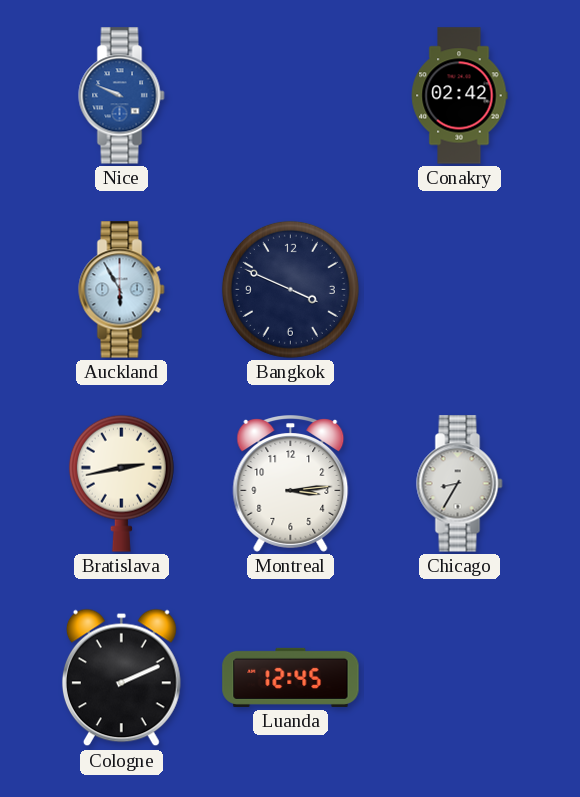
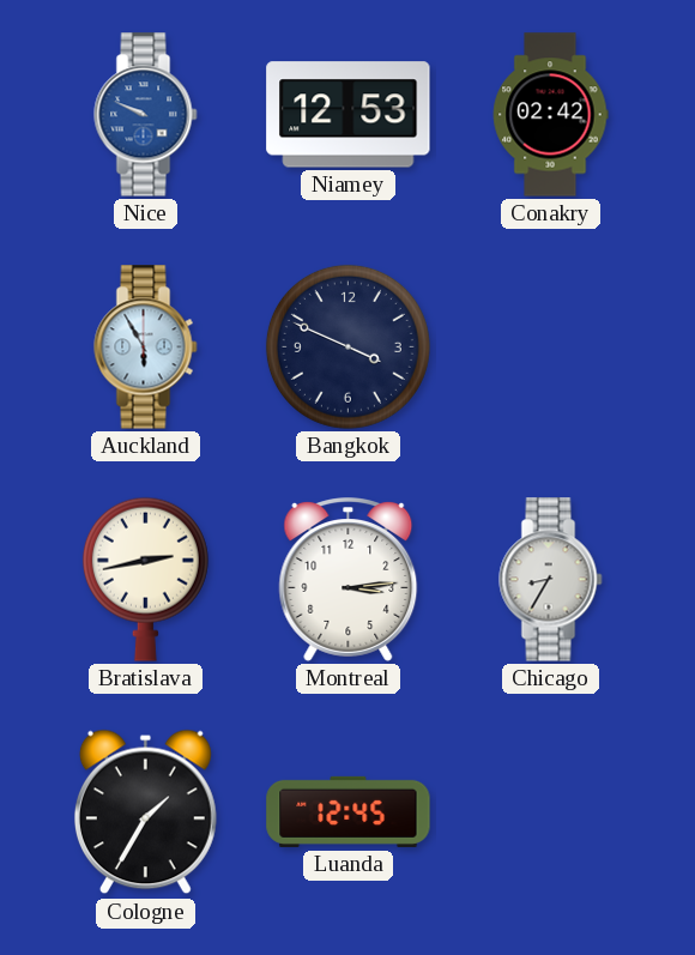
Niamey: none -> 12:53 (349, 115)
Cologne: 2:11 -> 1:35 (145, 812)
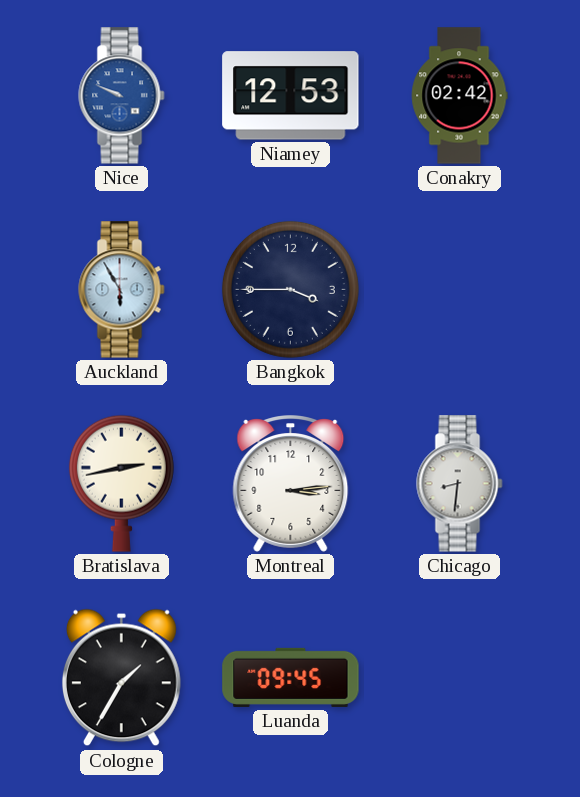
Bangkok: 3:49 -> 3:45 (290, 289)
Chicago: 8:35 -> 8:31 (460, 484)
Luanda: 12:45 -> 09:45 (291, 677)
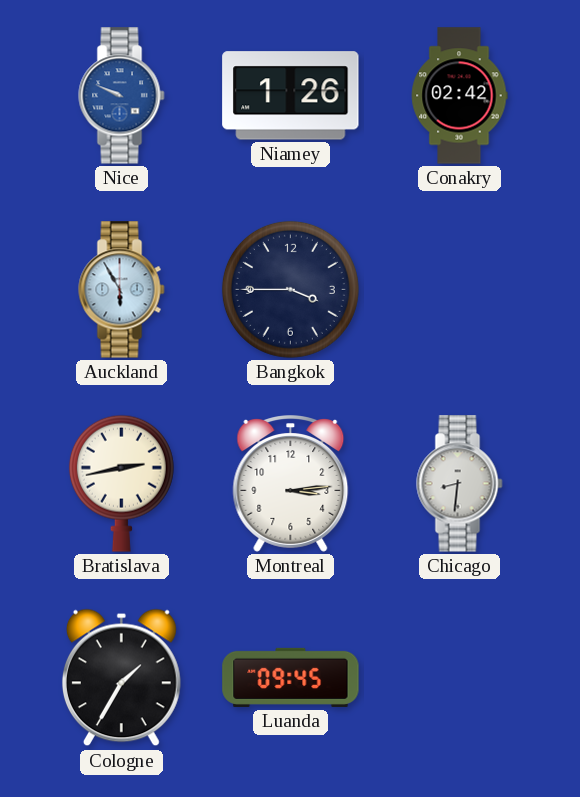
Niamey: 12:53 -> 1:26 (291, 96)
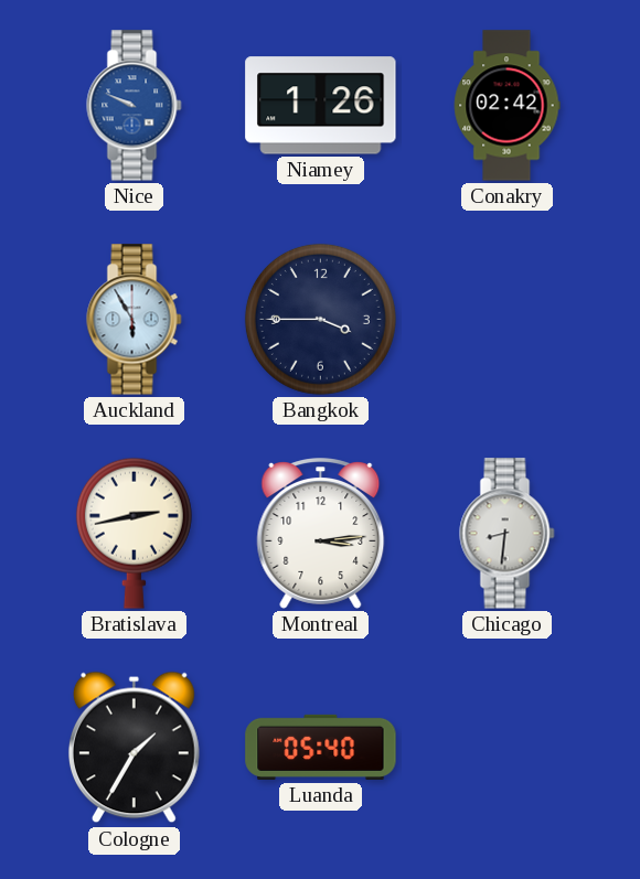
Luanda: 09:45 -> 05:40 (321, 747)
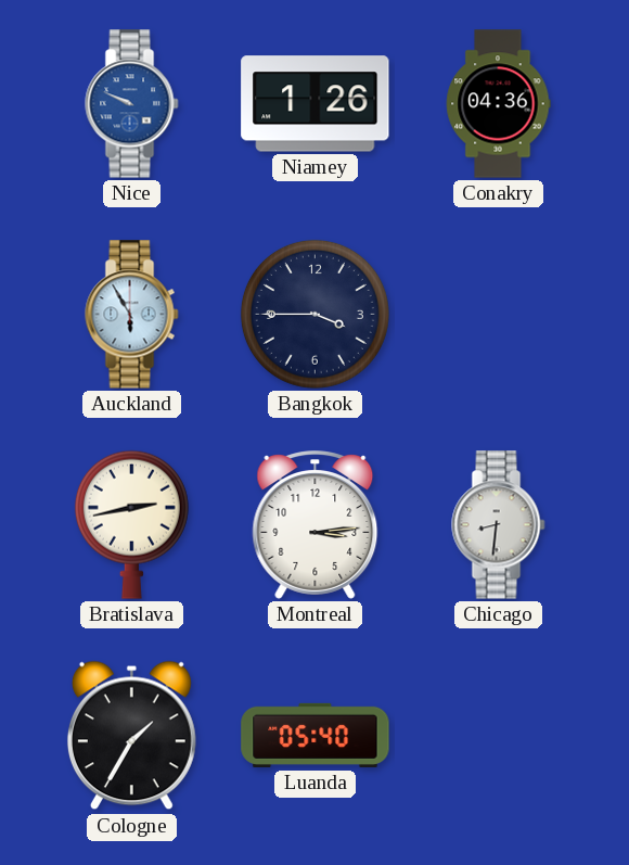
Conakry: 02:42 -> 04:36 (498, 104)
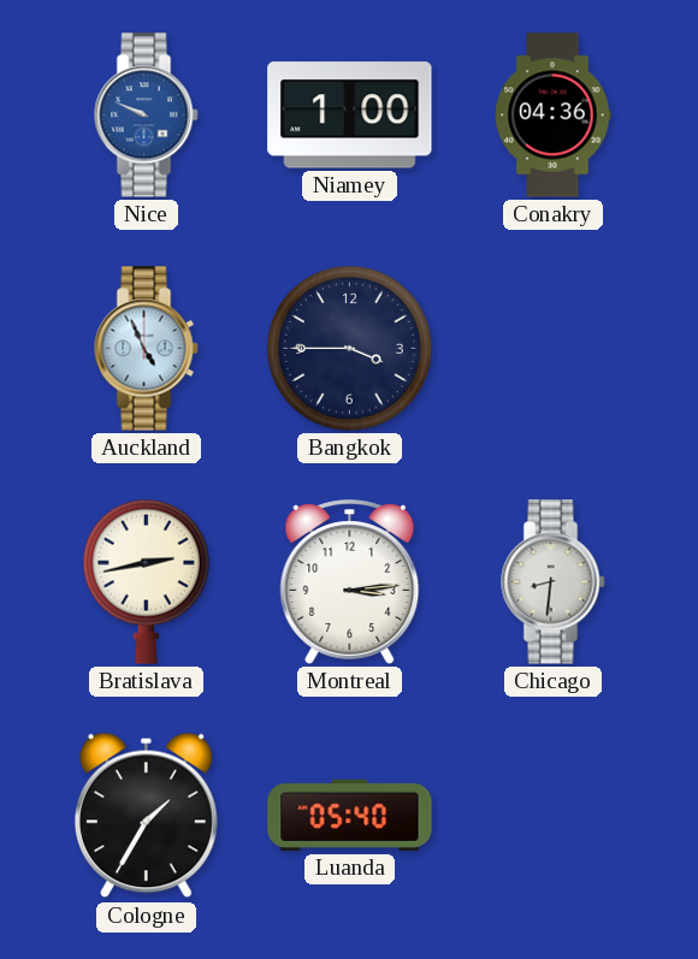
Niamey: 1:26 -> 1:00 (350, 116)
Auckland: 5:55 -> 4:56 (147, 349)
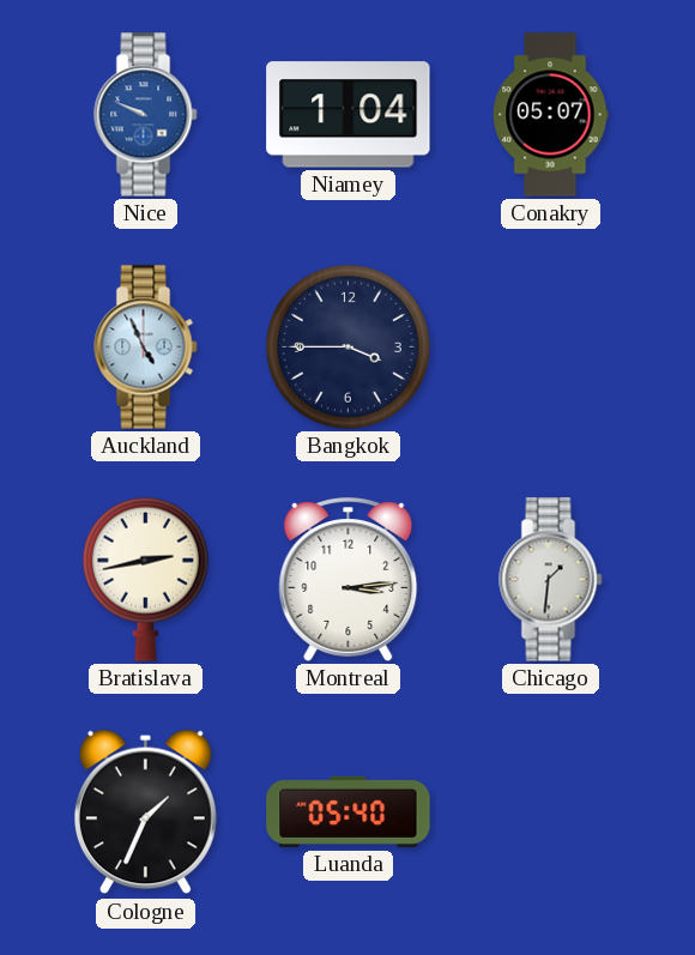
Niamey: 1:00 -> 1:04 (349, 115)
Conakry: 04:36 -> 05:07 (550, 115)
Chicago: 8:31 -> 1:31 (551, 580)
Cologne: 1:35 -> 1:34 (145, 812)
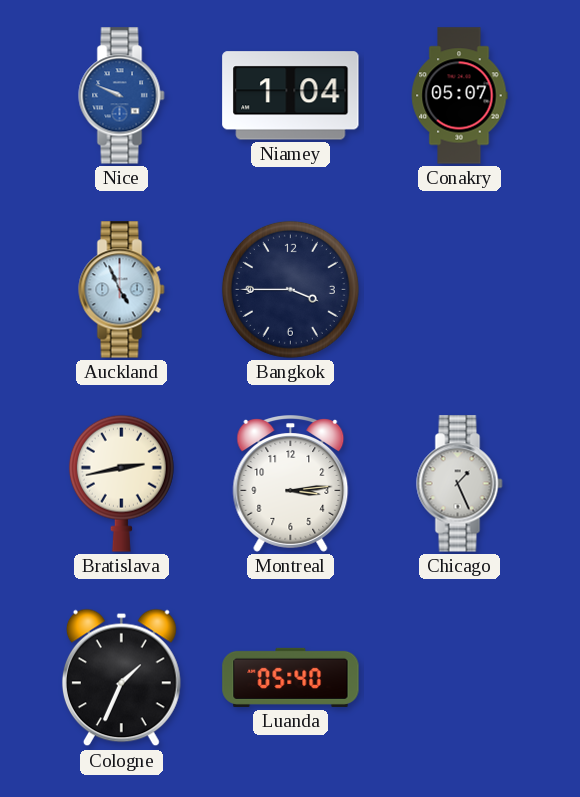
Chicago: 1:31 -> 1:26 (460, 484)
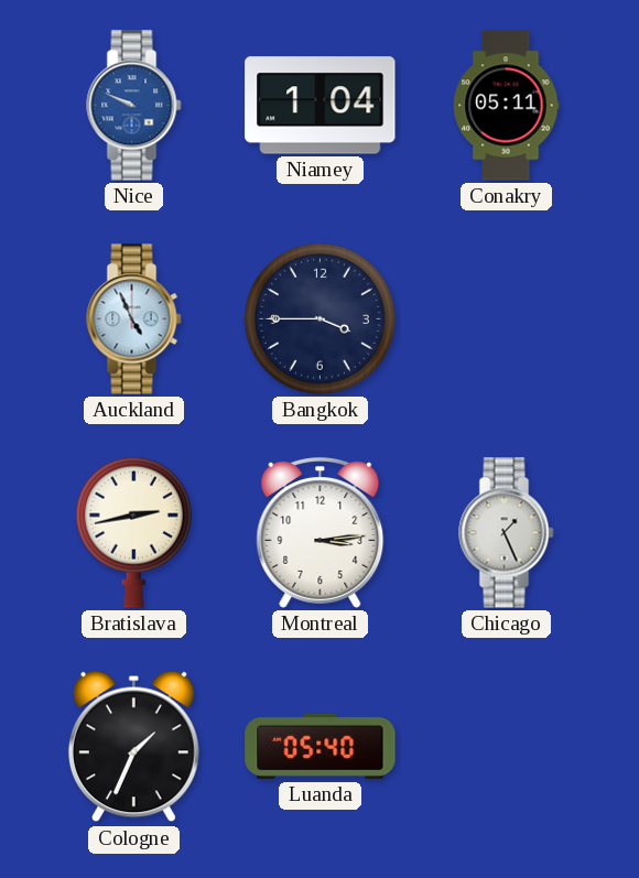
Conakry: 05:07 -> 05:11 (506, 106)
